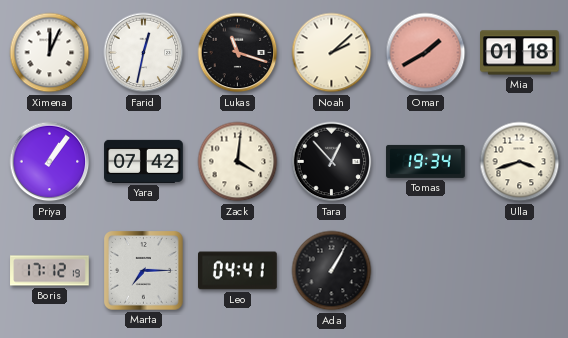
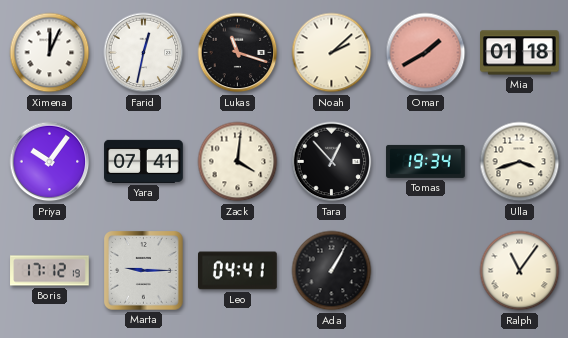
Priya: 1:06 -> 10:06 (50, 162)
Yara: 07:42 -> 07:41 (144, 161)
Marta: 7:15 -> 9:15 (144, 271)
Ralph: none -> 11:06 (520, 271)
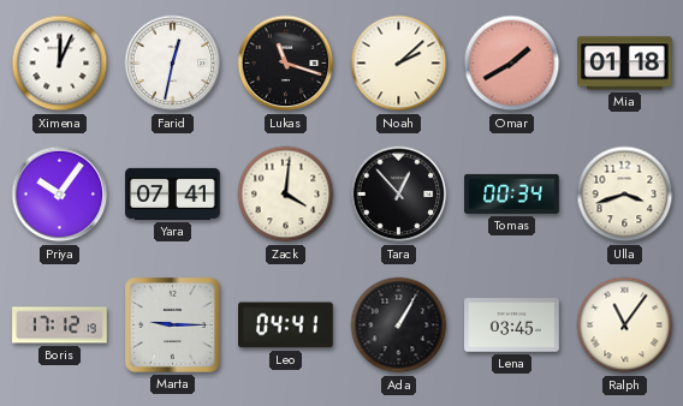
Tomas: 19:34 -> 00:34 (512, 193)
Lena: none -> 03:45 (512, 326)
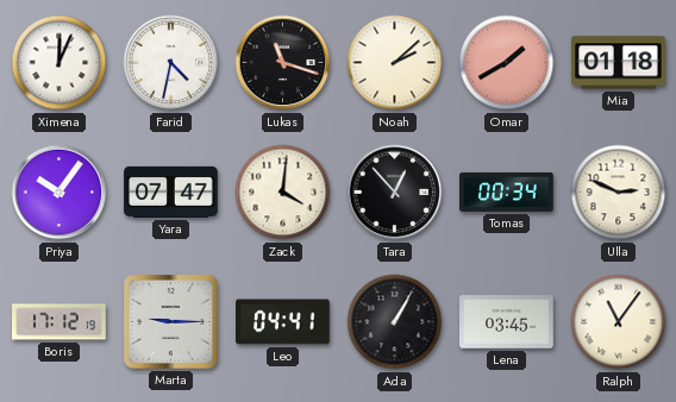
Farid: 12:32 -> 4:32 (171, 63)
Yara: 07:41 -> 07:47 (171, 191)
Ulla: 3:42 -> 2:49 (619, 193)
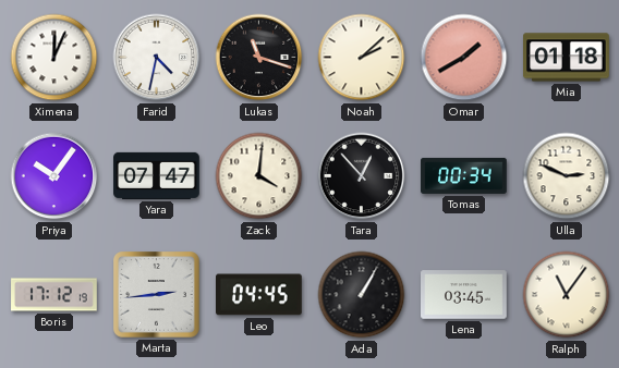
Marta: 9:15 -> 2:44 (157, 295)
Leo: 04:41 -> 04:45 (259, 295)
